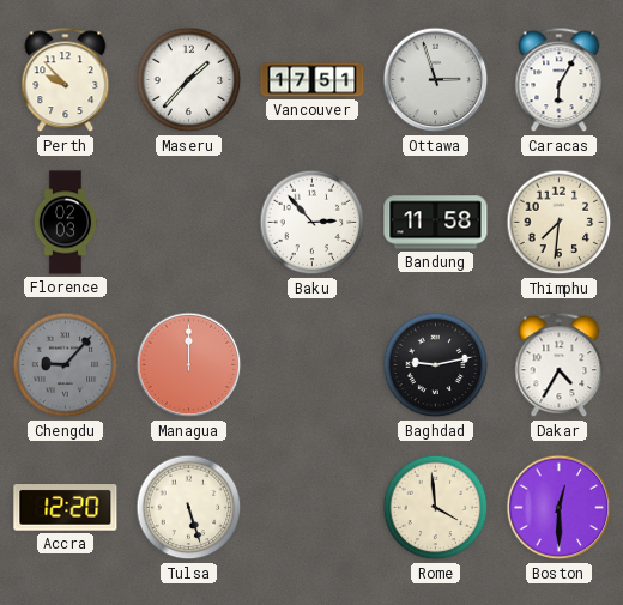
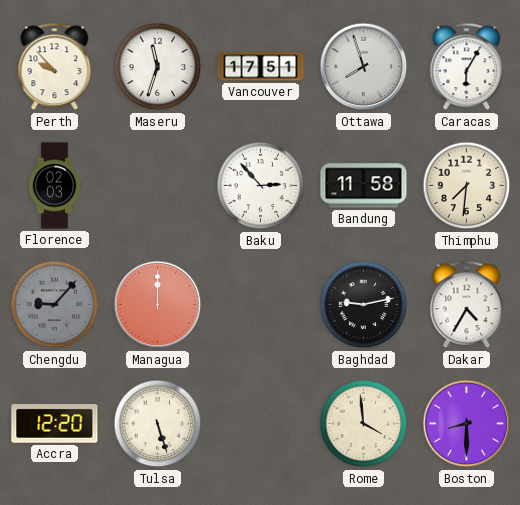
Maseru: 1:37 -> 11:33 (158, 67)
Ottawa: 2:57 -> 7:57 (364, 67)
Boston: 12:30 -> 8:30 (467, 424)
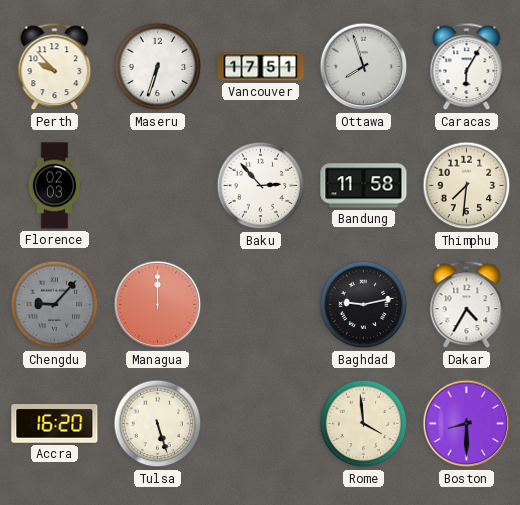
Maseru: 11:33 -> 6:33 (158, 67)
Accra: 12:20 -> 16:20 (55, 424)
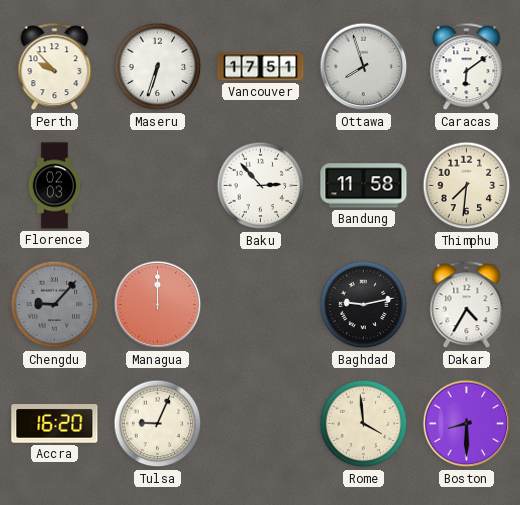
Caracas: 6:05 -> 6:09 (467, 67)
Tulsa: 5:27 -> 9:04 (158, 424)
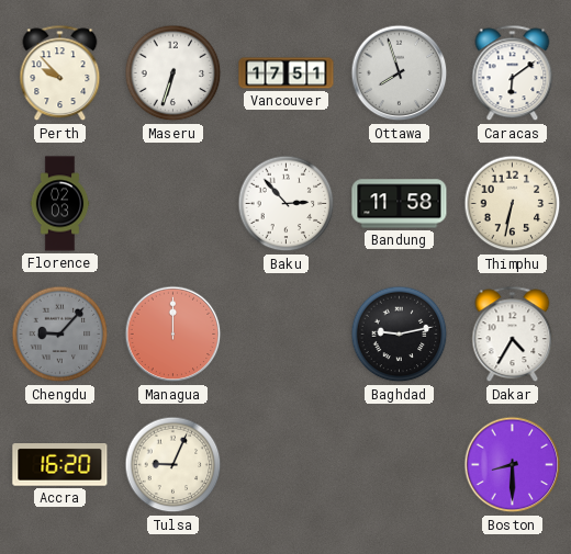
Thimphu: 7:31 -> 6:32 (513, 204)
Rome: 3:59 -> none (364, 424)
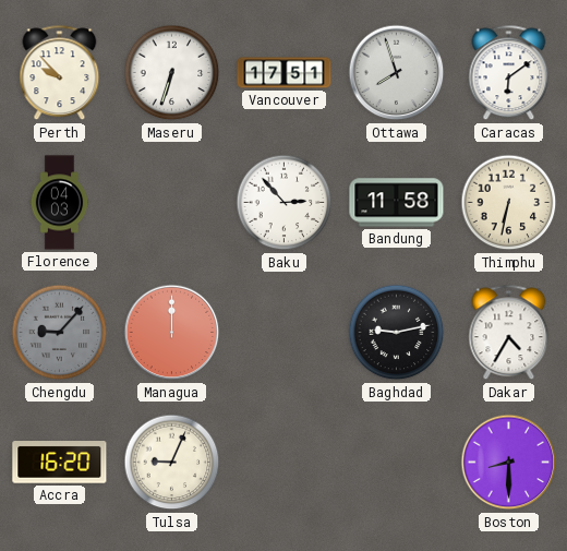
Florence: 02:03 -> 04:03 (60, 203)
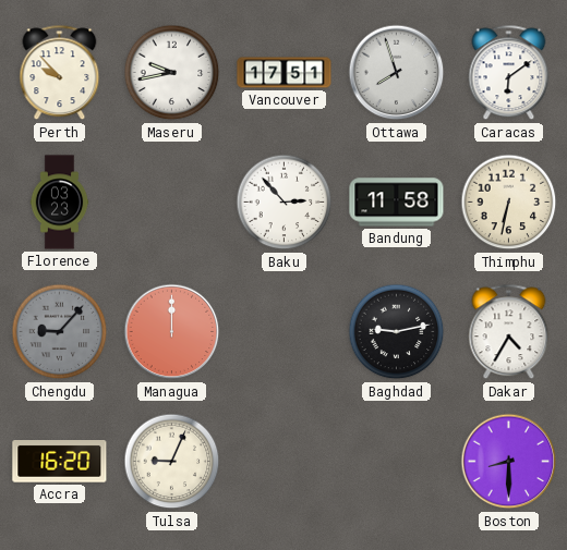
Maseru: 6:33 -> 9:43 (172, 73)
Florence: 04:03 -> 03:23 (60, 203)
